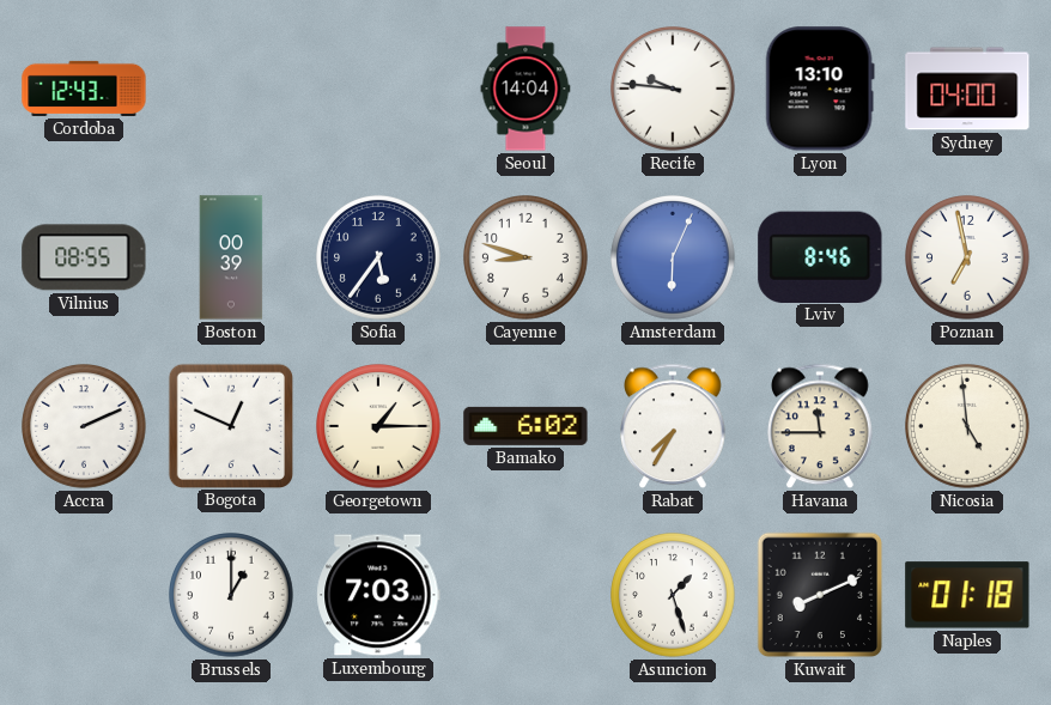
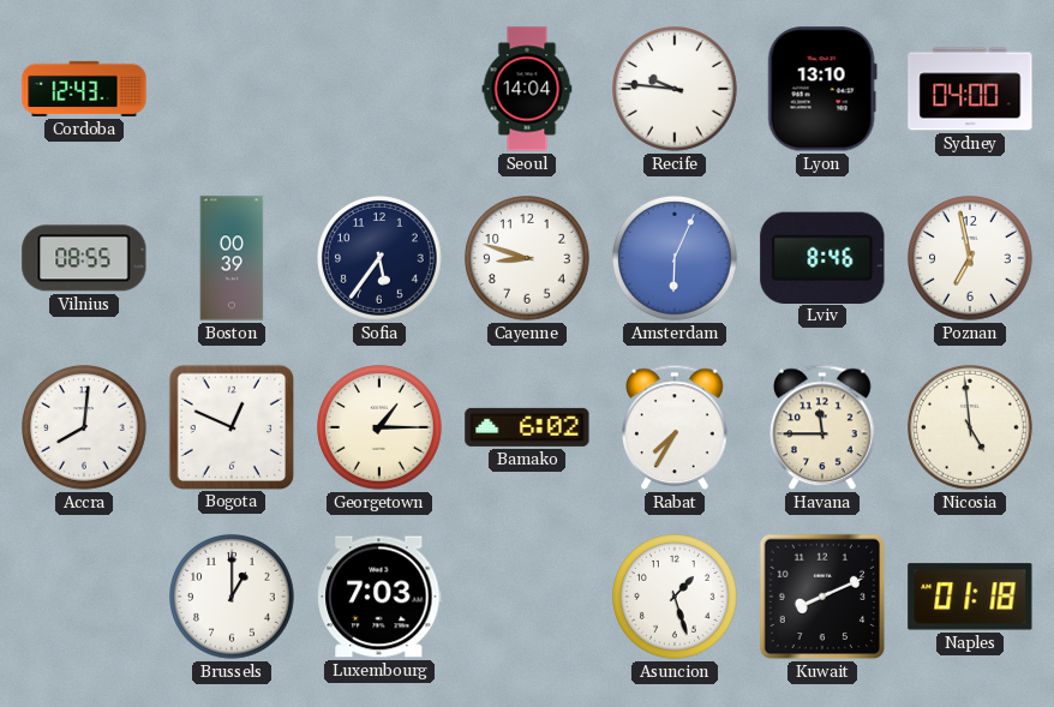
Accra: 2:11 -> 8:01 (85, 429)
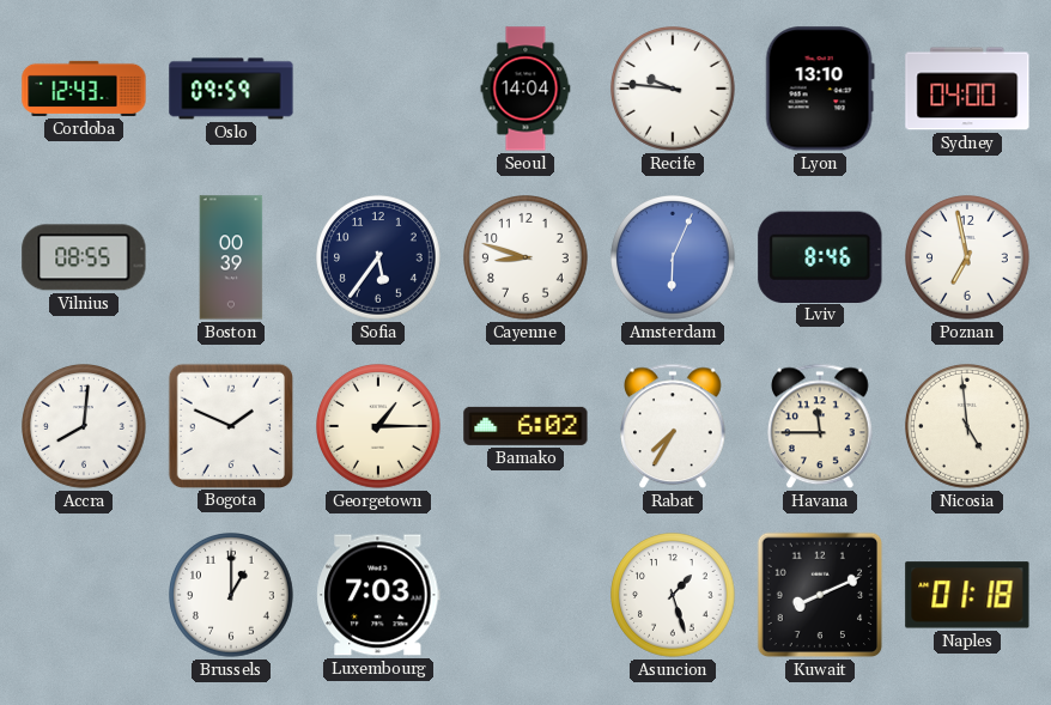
Oslo: none -> 09:59 (231, 89)
Bogota: 12:49 -> 1:49 (230, 425)
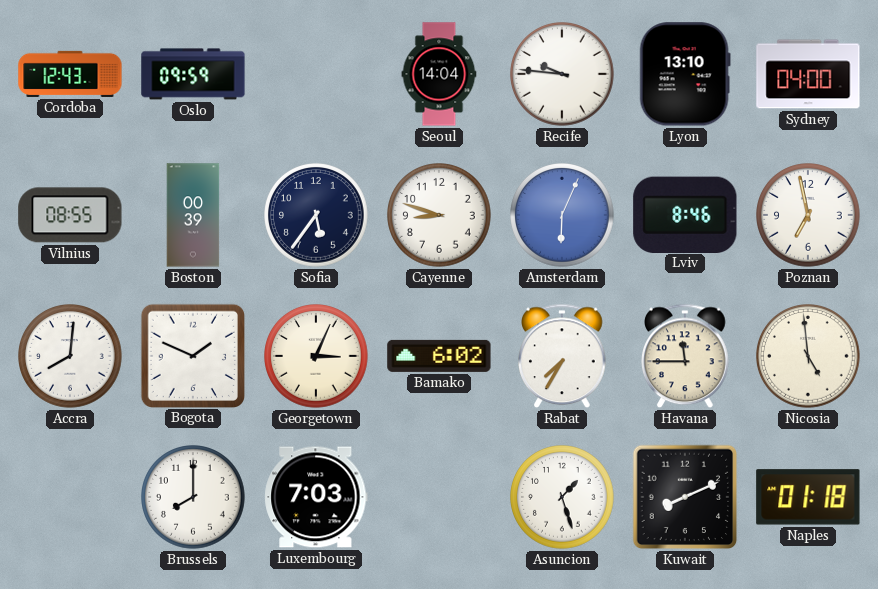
Georgetown: 1:15 -> 3:04 (317, 357)
Brussels: 1:00 -> 8:00 (194, 498)
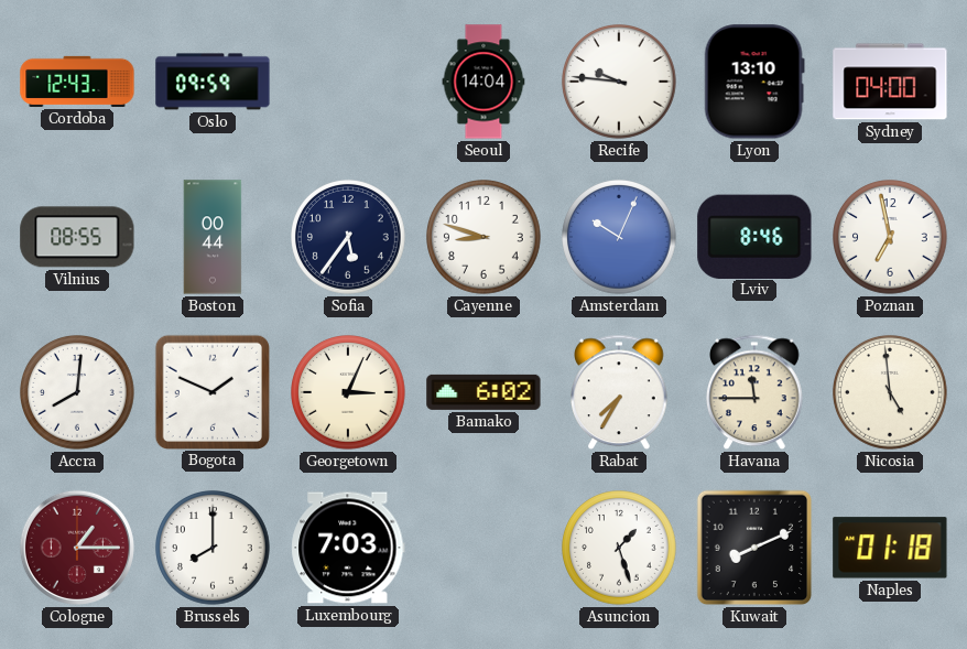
Boston: 00:39 -> 00:44 (213, 237)
Amsterdam: 6:04 -> 10:04 (620, 238)
Cologne: none -> 1:15 (77, 548)
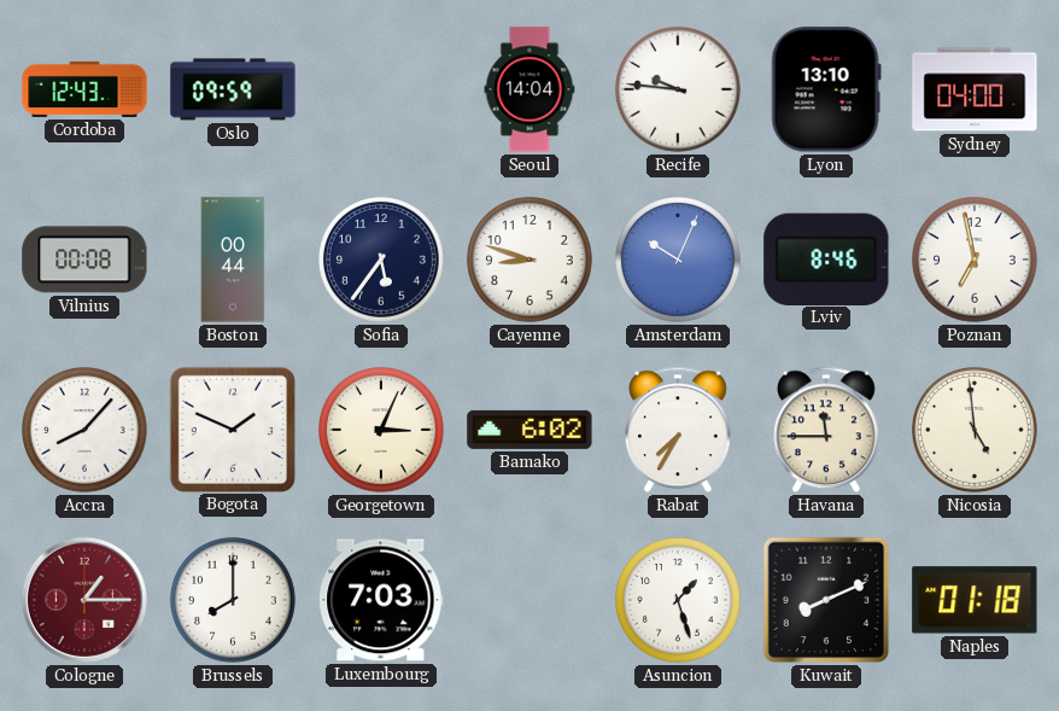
Vilnius: 08:55 -> 00:08 (84, 260)
Accra: 8:01 -> 8:07 (86, 431)
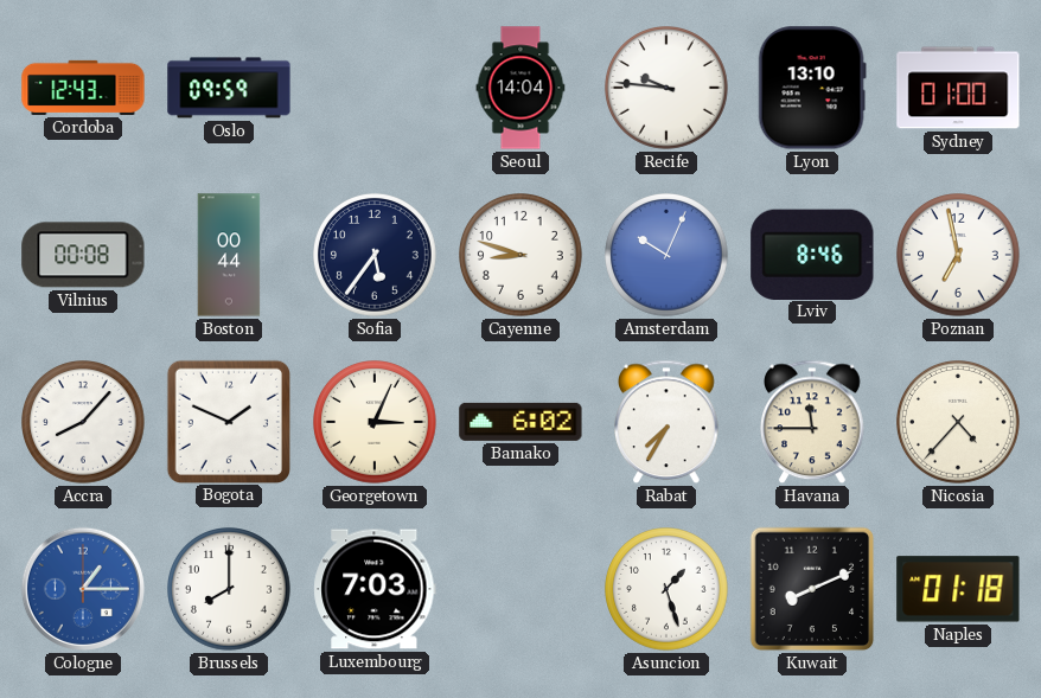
Sydney: 04:00 -> 01:00 (958, 88)
Nicosia: 4:59 -> 4:37 (959, 423)
Cologne dial: burgundy -> blue (83, 589)
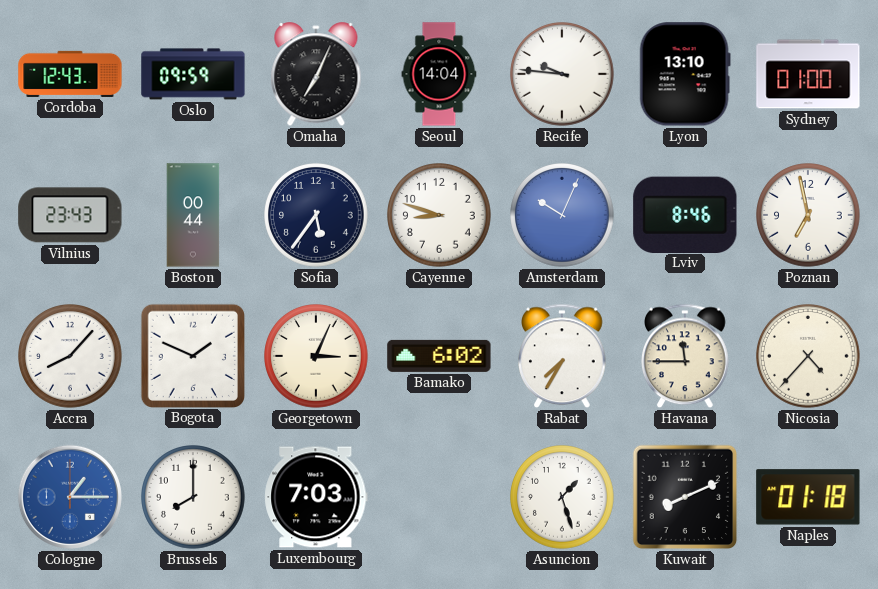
Omaha: none -> 7:04 (316, 75)
Vilnius: 00:08 -> 23:43 (70, 215)
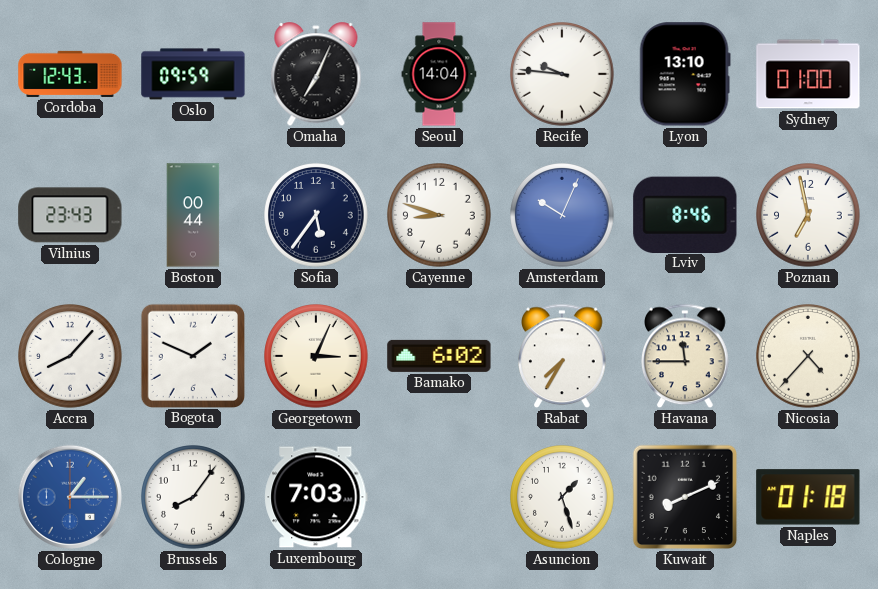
Brussels: 8:00 -> 8:06 (194, 498)
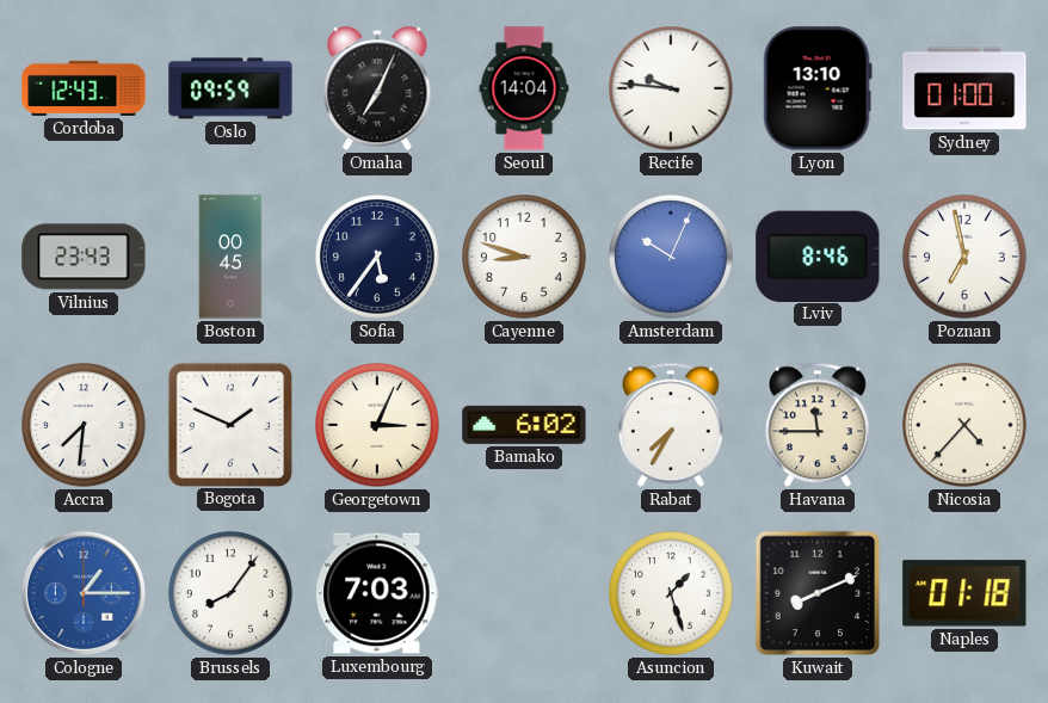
Boston: 00:44 -> 00:45 (230, 257)
Accra: 8:07 -> 7:31 (85, 426)
